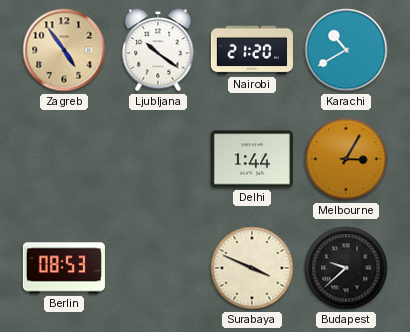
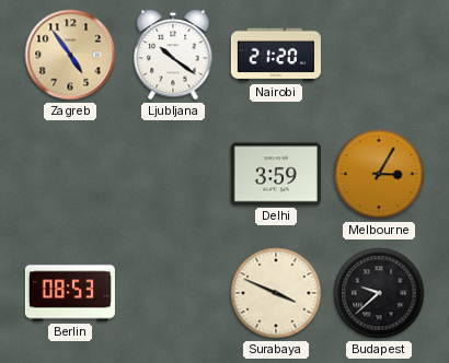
Karachi: 10:40 -> none (346, 50)
Delhi: 1:44 -> 3:59 (276, 174)
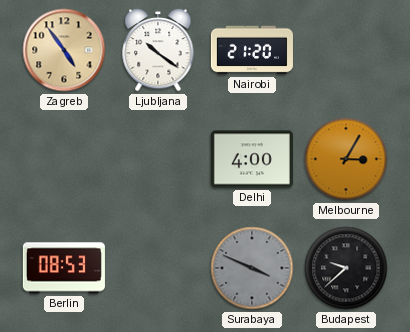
Delhi: 3:59 -> 4:00 (252, 159)
Surabaya dial: cream -> grey (252, 268)
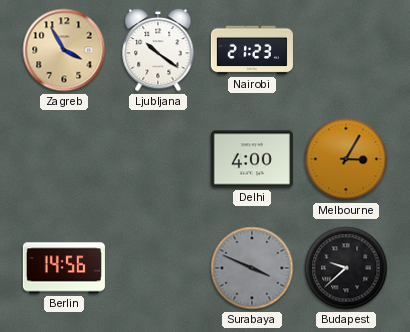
Zagreb: 4:54 -> 3:55 (64, 50)
Nairobi: 21:20 -> 21:23 (252, 50)
Berlin: 08:53 -> 14:56 (64, 268)
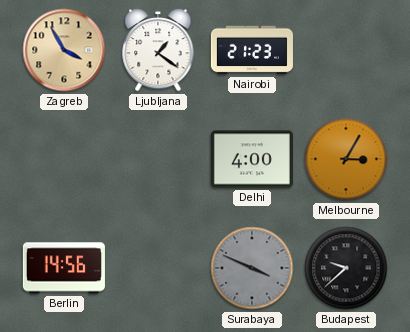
Ljubljana: 10:21 -> 1:21 (158, 50)
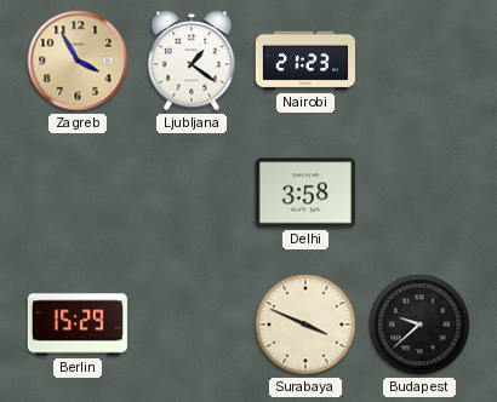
Delhi: 4:00 -> 3:58 (305, 193)
Melbourne: 3:05 -> none (346, 159)
Berlin: 14:56 -> 15:29 (78, 325)
Surabaya dial: grey -> cream (305, 325)
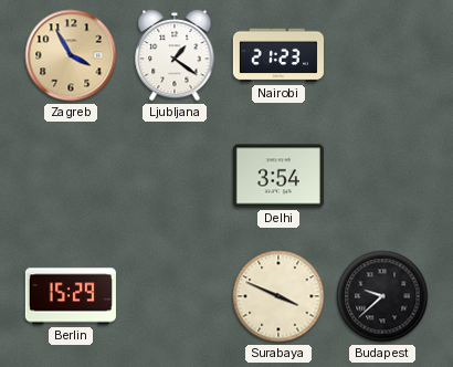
Delhi: 3:58 -> 3:54 (278, 176)
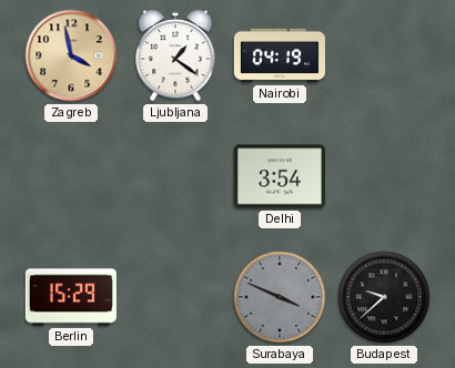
Zagreb: 3:55 -> 3:58 (71, 55)
Nairobi: 21:23 -> 04:19 (280, 55)
Surabaya dial: cream -> grey (280, 297)
